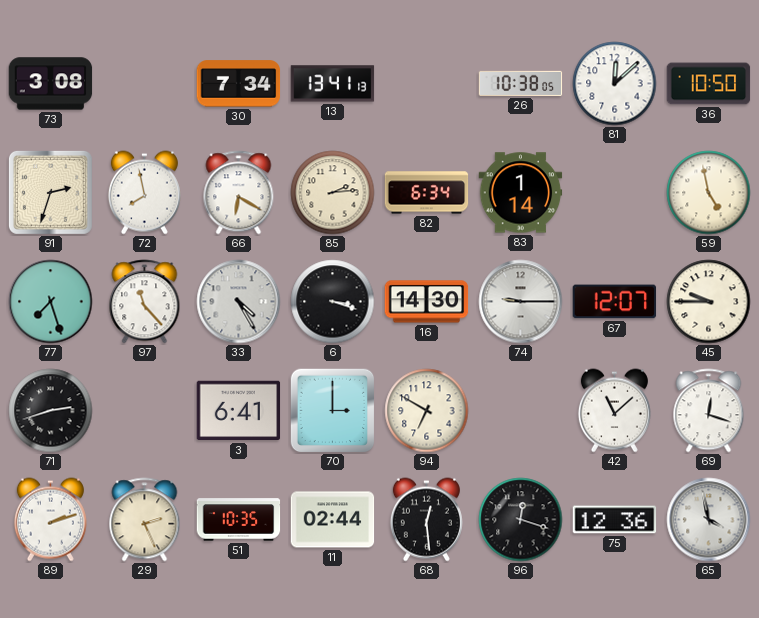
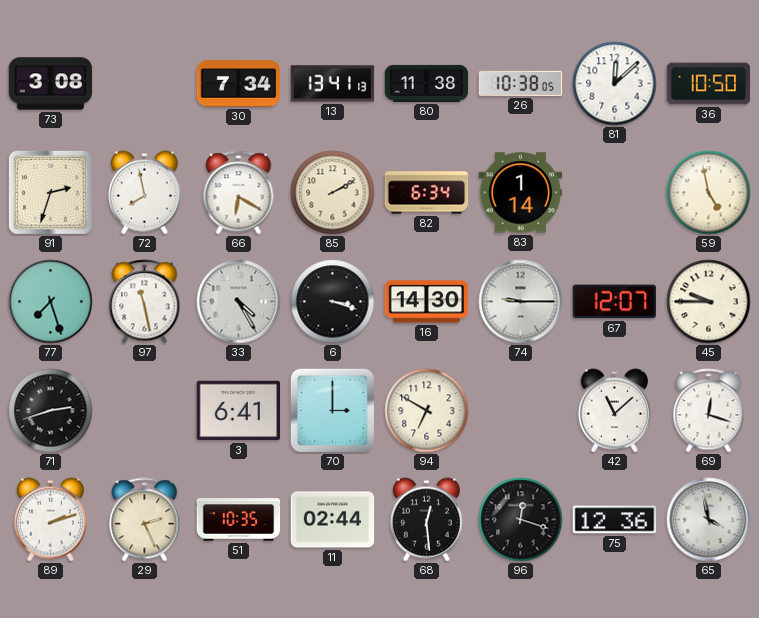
80: none -> 11:38 (427, 83)
85: 2:14 -> 2:10 (333, 193)
97: 11:23 -> 11:28 (145, 302)
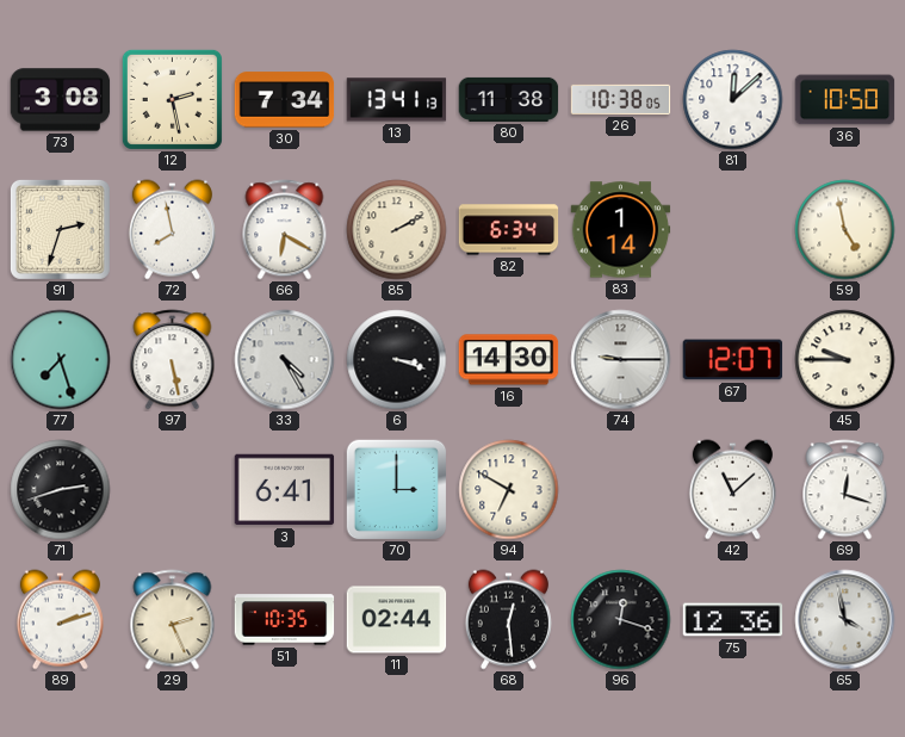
12: none -> 2:28 (172, 99)
97: 11:28 -> 5:28 (173, 360)
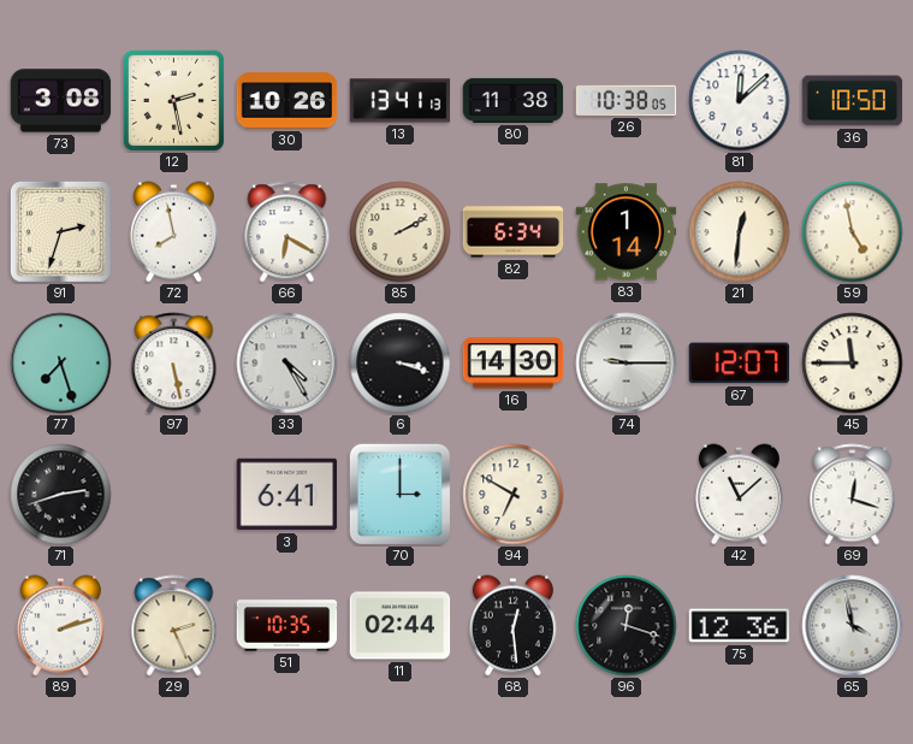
30: 7:34 -> 10:26 (287, 101)
21: none -> 12:31 (740, 232)
45: 9:45 -> 11:45 (853, 364)
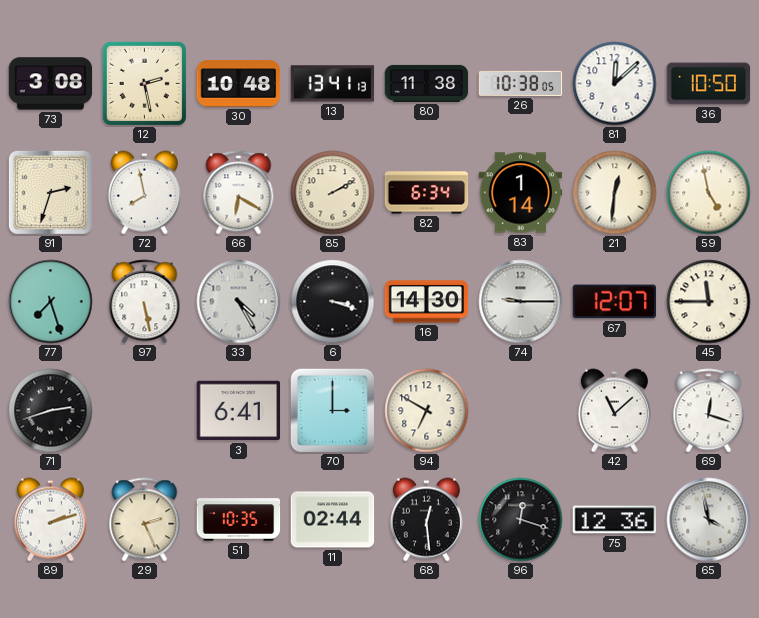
30: 10:26 -> 10:48 (239, 84)
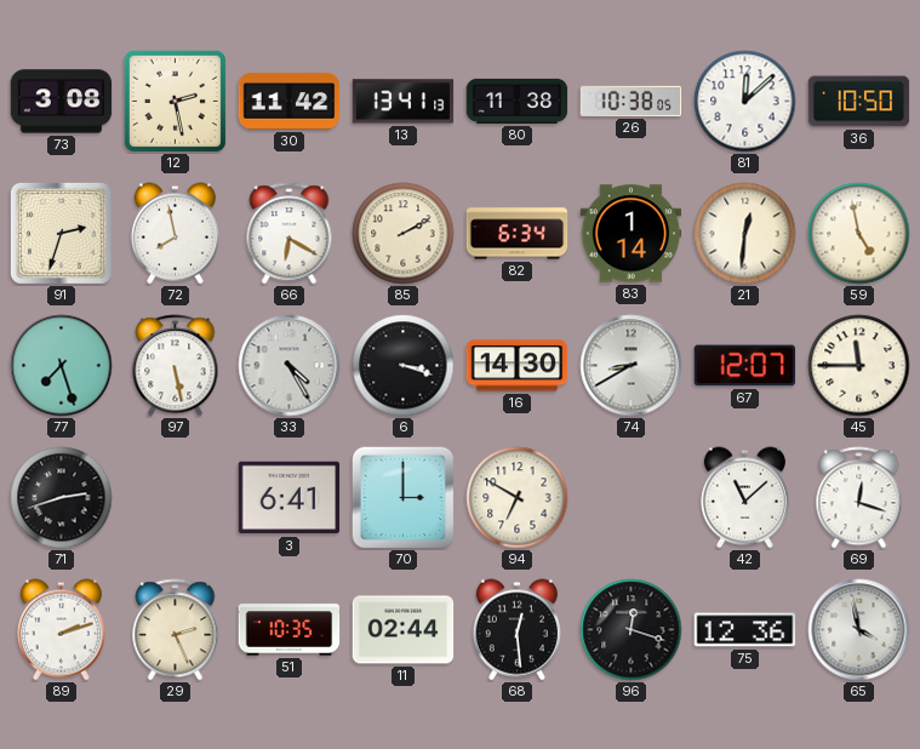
30: 10:48 -> 11:42 (290, 102)
74: 9:15 -> 8:40 (632, 366)
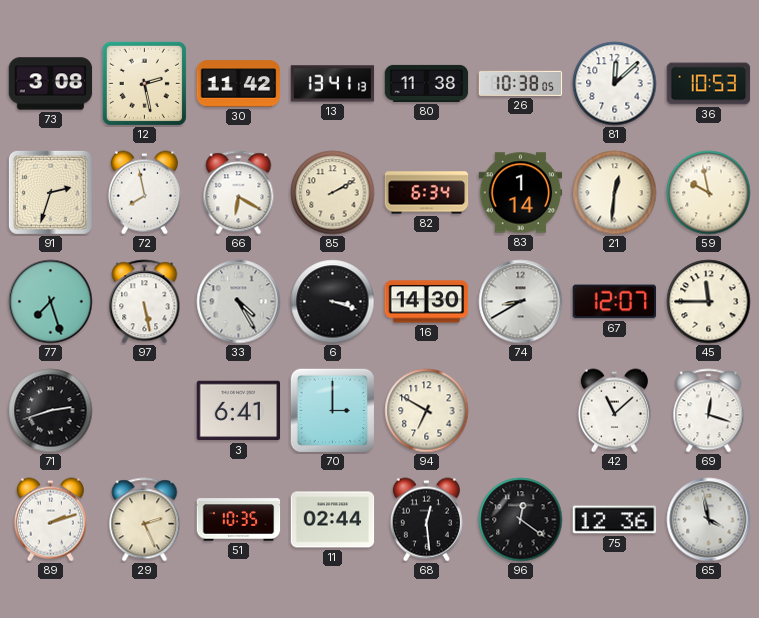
36: 10:50 -> 10:53 (709, 84)
59: 4:58 -> 9:58 (709, 193)
96: 12:18 -> 12:21 (521, 520)
